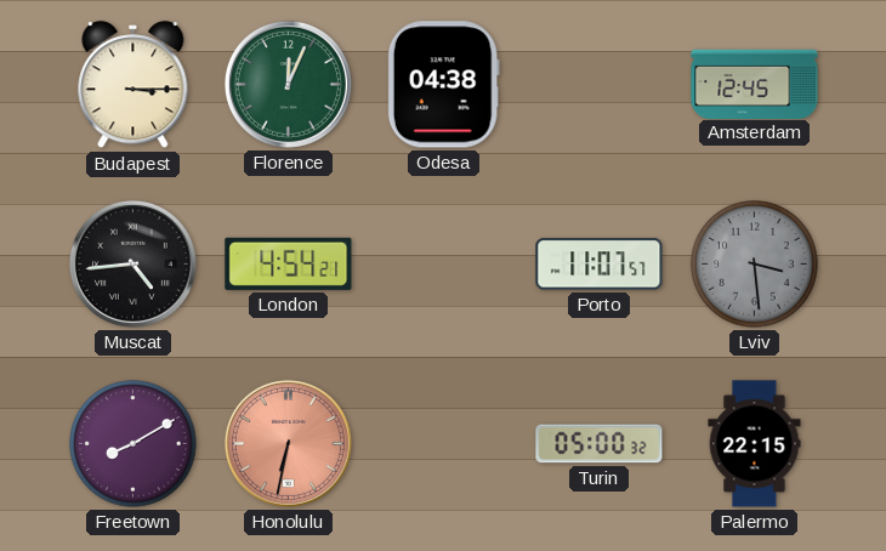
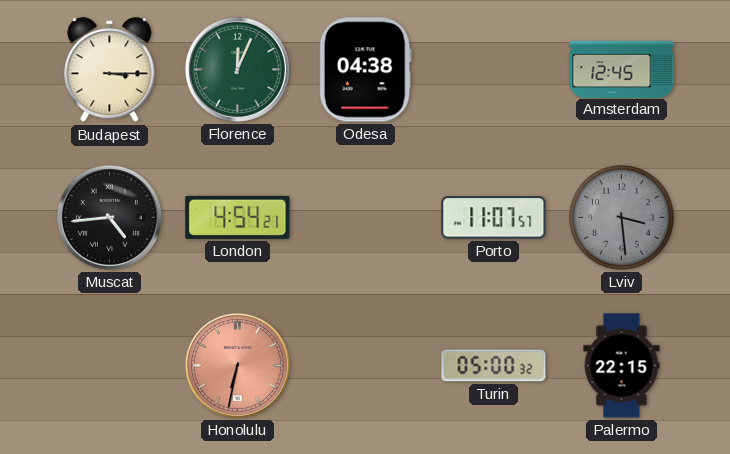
Freetown: 8:10 -> none (134, 444)
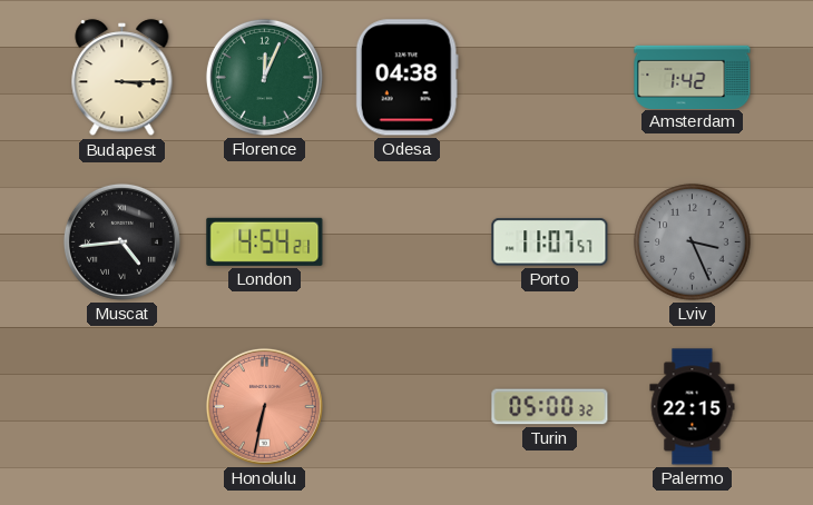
Amsterdam: 12:45 -> 1:42 (693, 77)
Lviv: 3:29 -> 3:26 (693, 242)
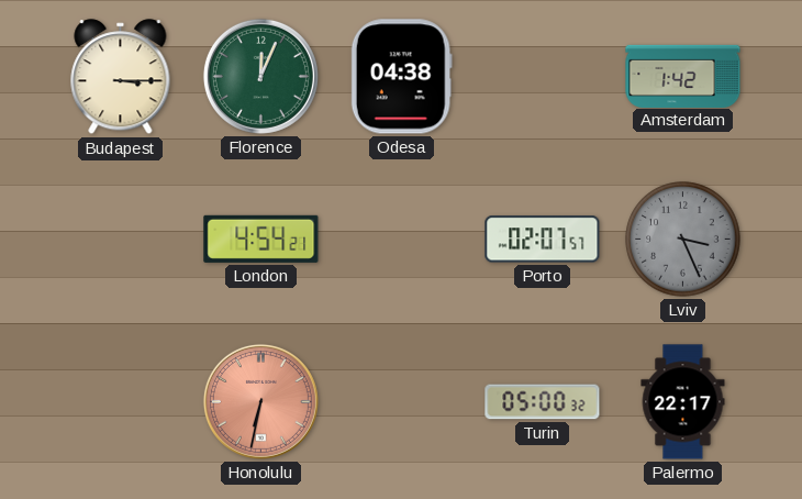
Muscat: 4:44 -> none (121, 241)
Porto: 11:07 -> 02:07 (543, 240)
Palermo: 22:15 -> 22:17 (683, 402)
